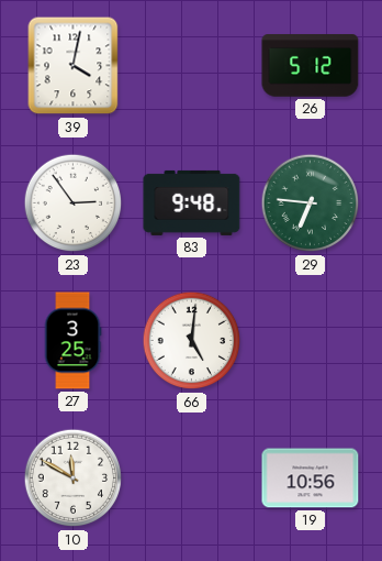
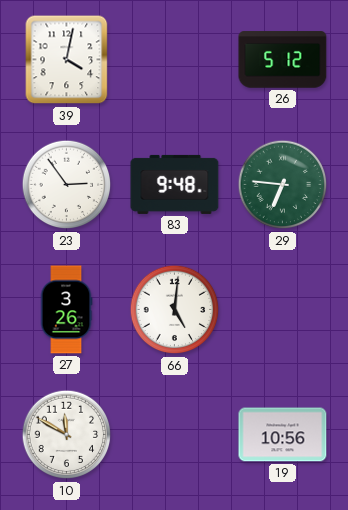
27: 3:25 -> 3:26 (66, 310)
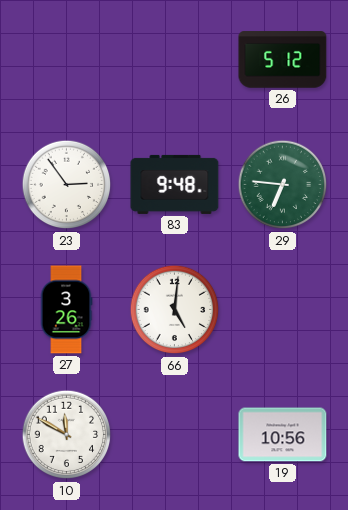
39: 4:02 -> none (67, 60)
